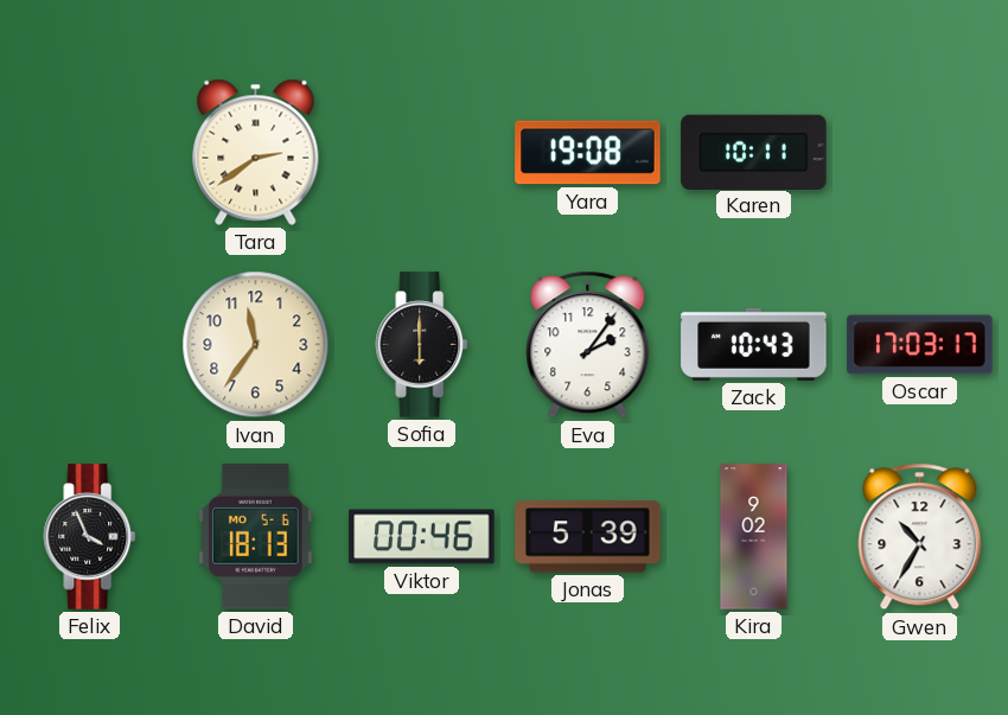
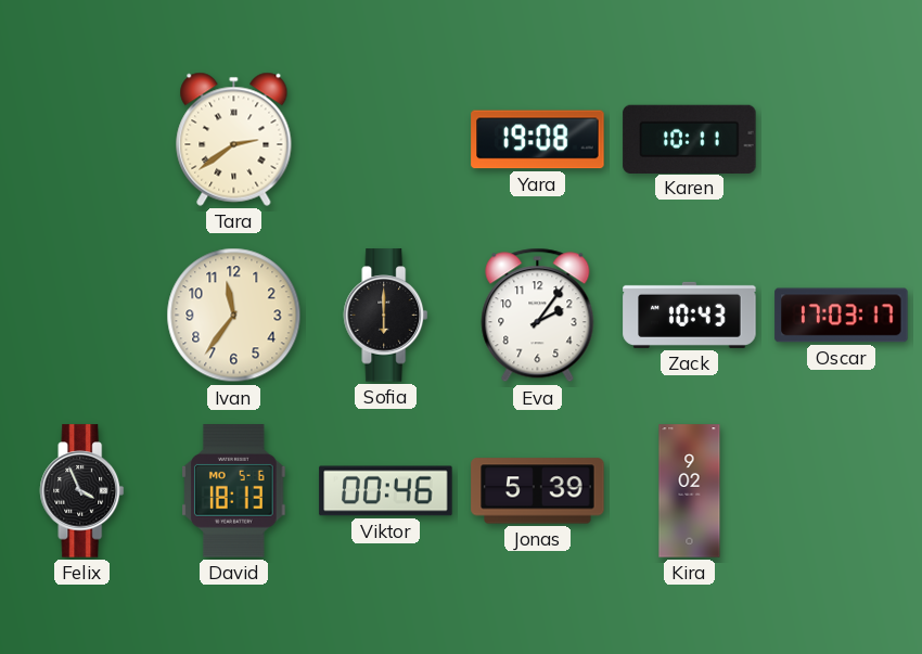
Gwen: 10:35 -> none (920, 537)
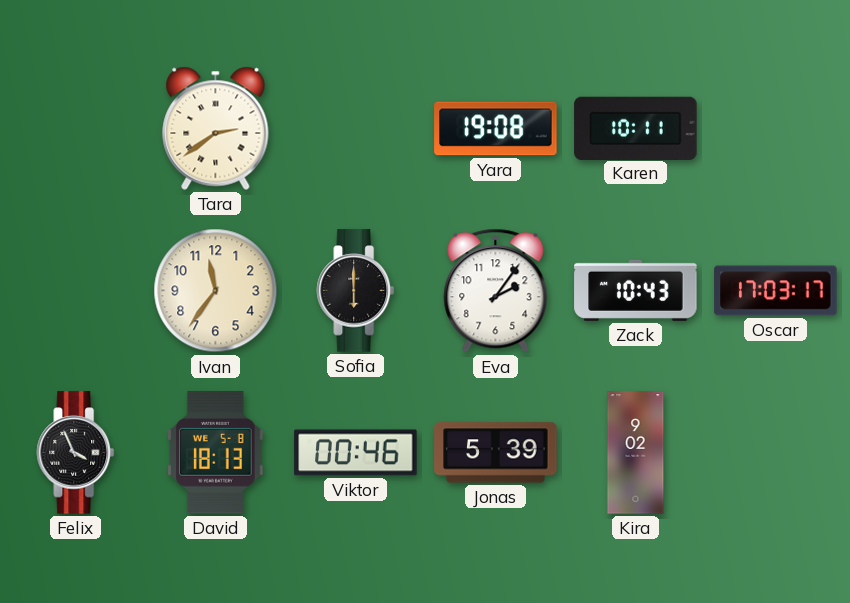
David date: MO 5-6 -> WE 5-8 (216, 453)
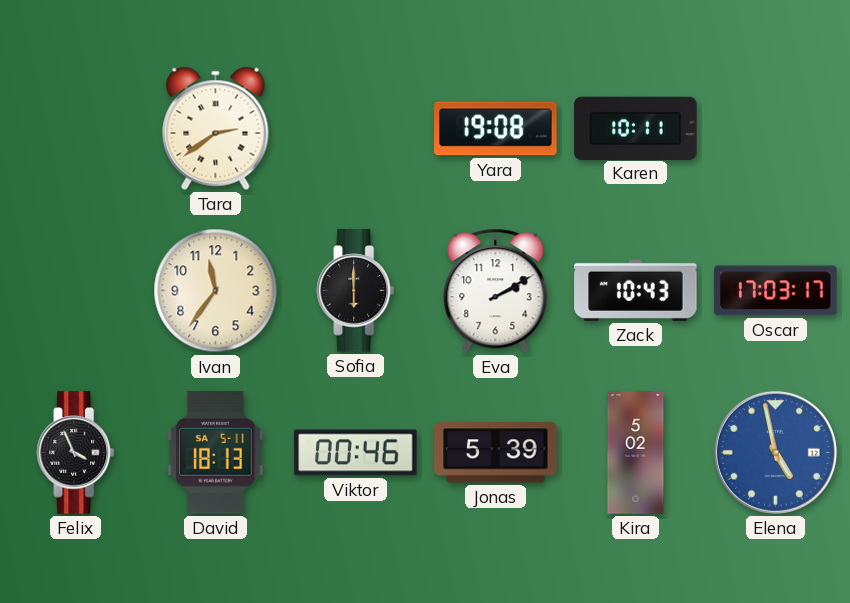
Eva: 2:06 -> 2:10 (496, 291)
David date: WE 5-8 -> SA 5-11 (216, 453)
Kira: 9:02 -> 5:02 (636, 453)
Elena: none -> 4:58 (775, 452)
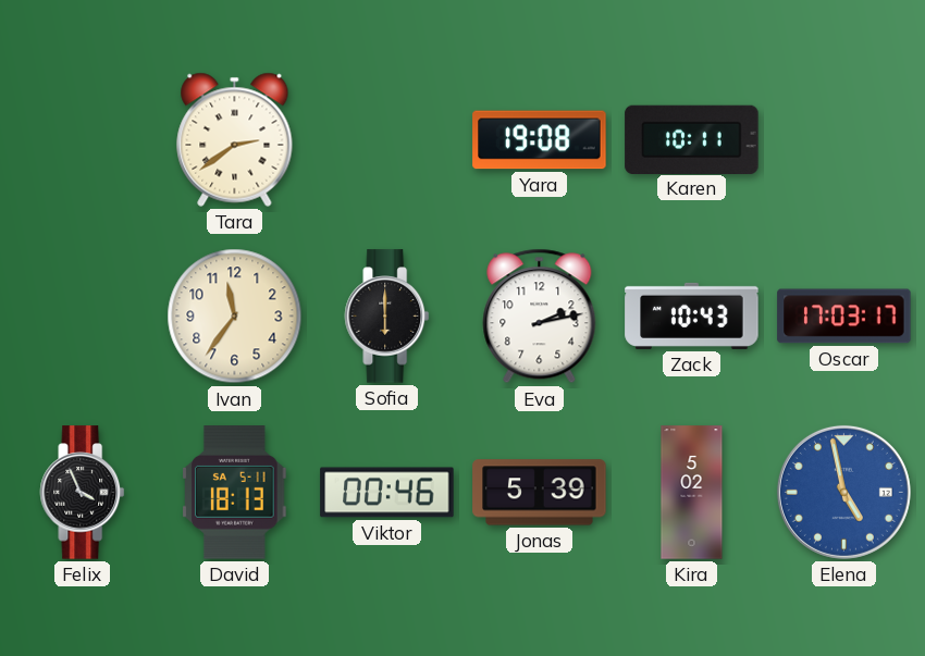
Eva: 2:10 -> 2:13 (540, 317)
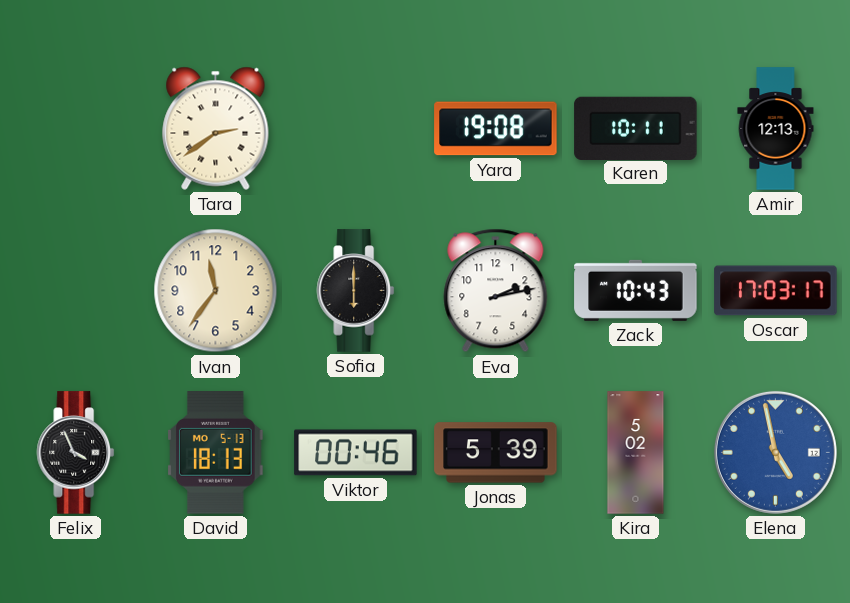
Amir: none -> 12:13 (776, 129)
David date: SA 5-11 -> MO 5-13 (216, 453)
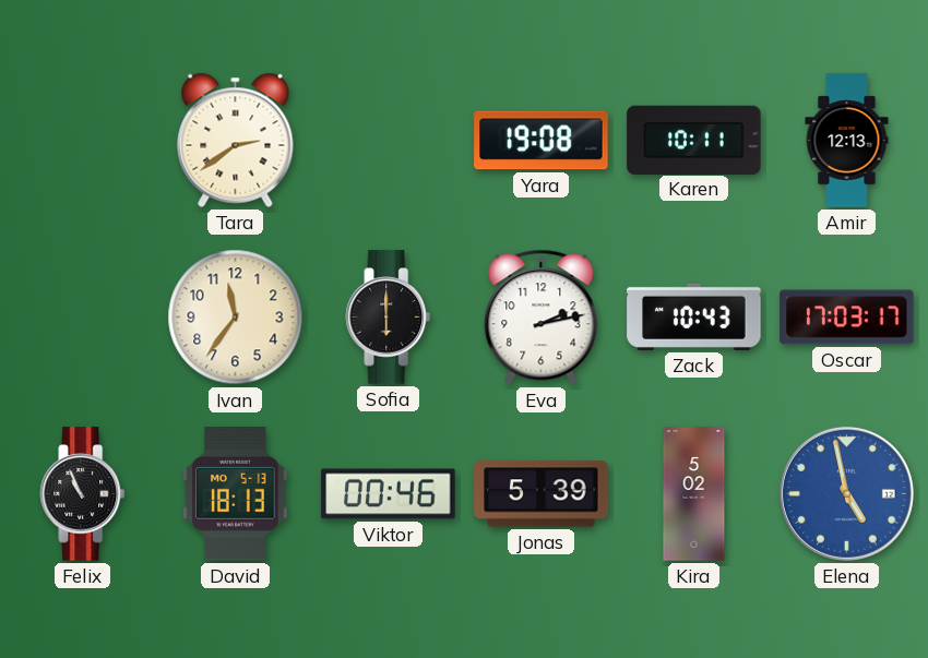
Felix: 3:56 -> 10:56 (83, 494)
